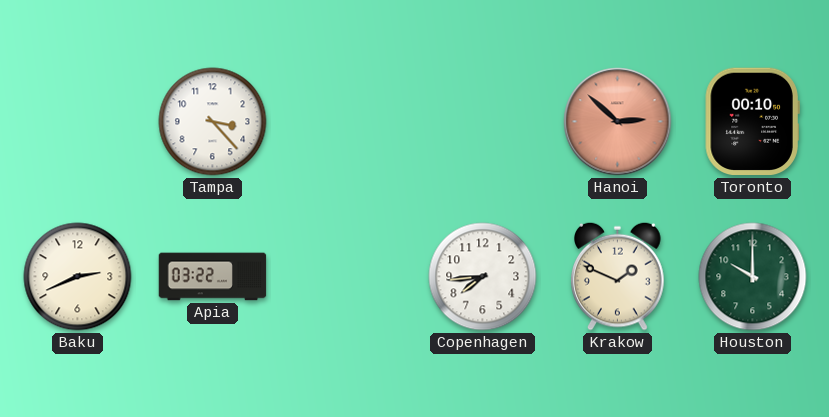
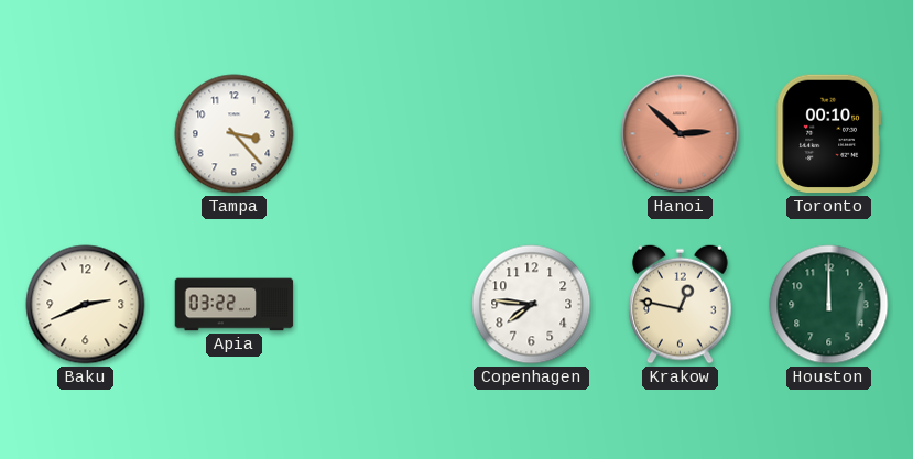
Copenhagen: 7:44 -> 7:46 (532, 305)
Krakow: 1:49 -> 12:47 (681, 304)
Houston: 10:00 -> 12:00 (829, 305)
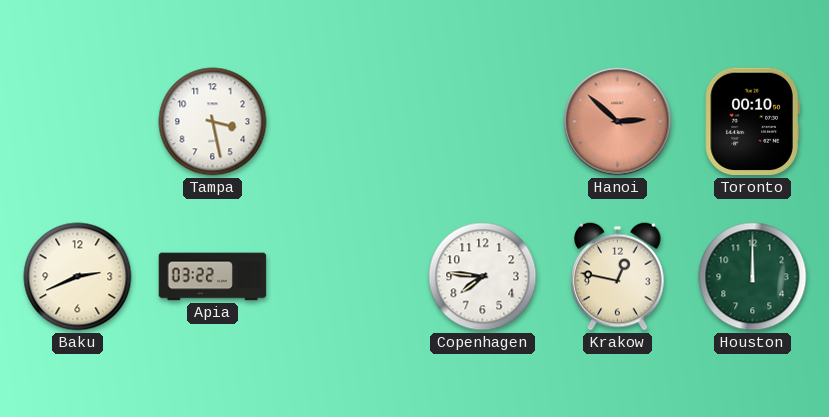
Tampa: 3:23 -> 3:28 (213, 122)
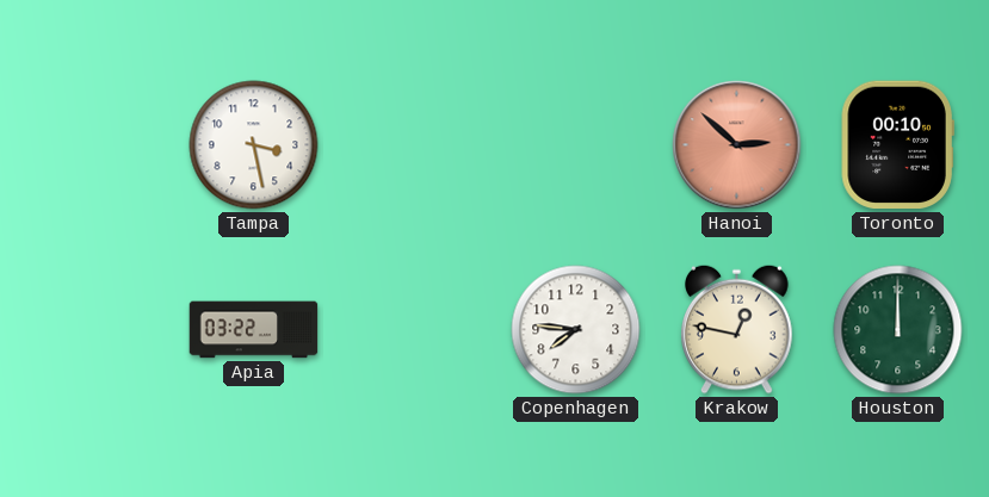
Baku: 2:41 -> none (78, 277)
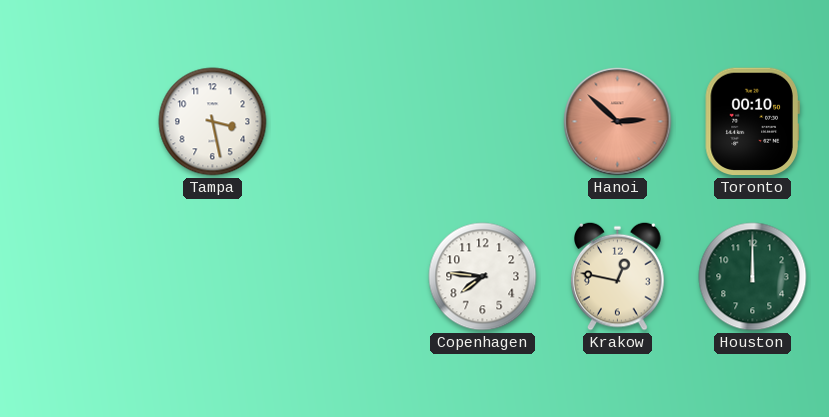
Apia: 03:22 -> none (254, 330)
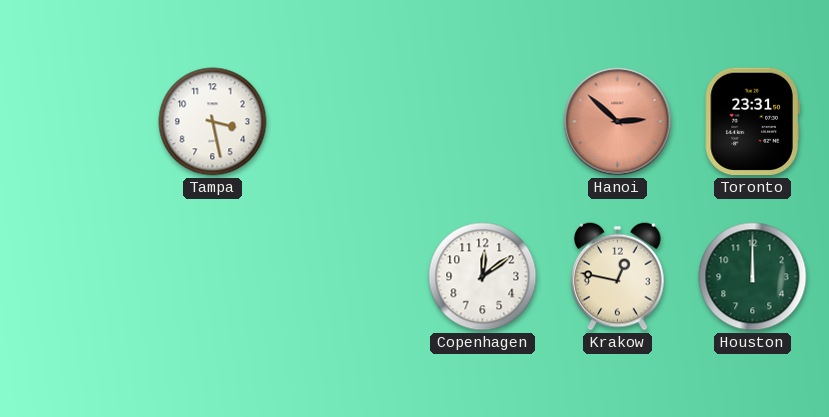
Toronto: 00:10 -> 23:31 (752, 122)
Copenhagen: 7:46 -> 12:09 (483, 277)
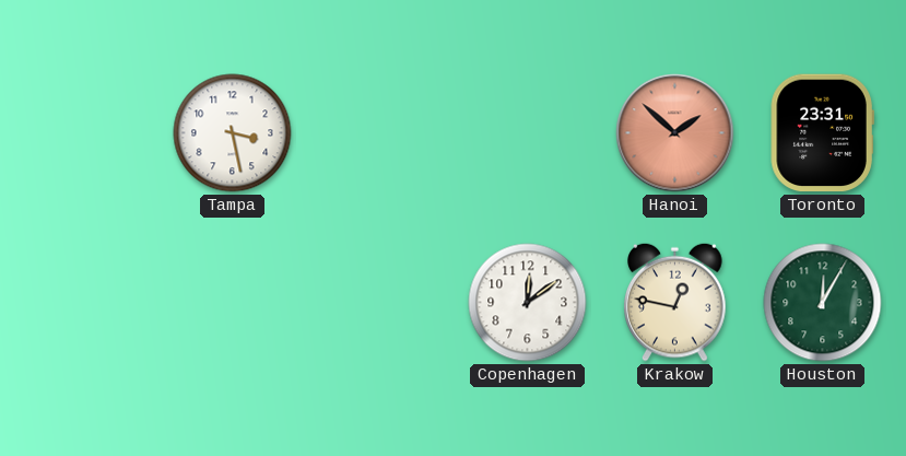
Hanoi: 2:52 -> 1:52 (675, 133)
Houston: 12:00 -> 12:05 (823, 303)
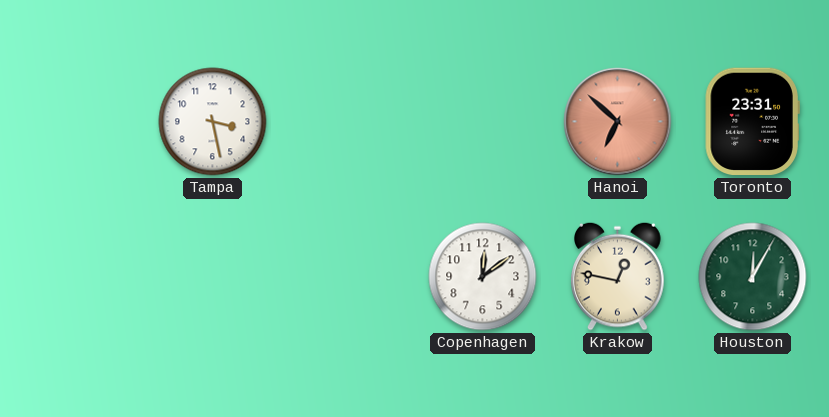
Hanoi: 1:52 -> 6:52 (618, 122)
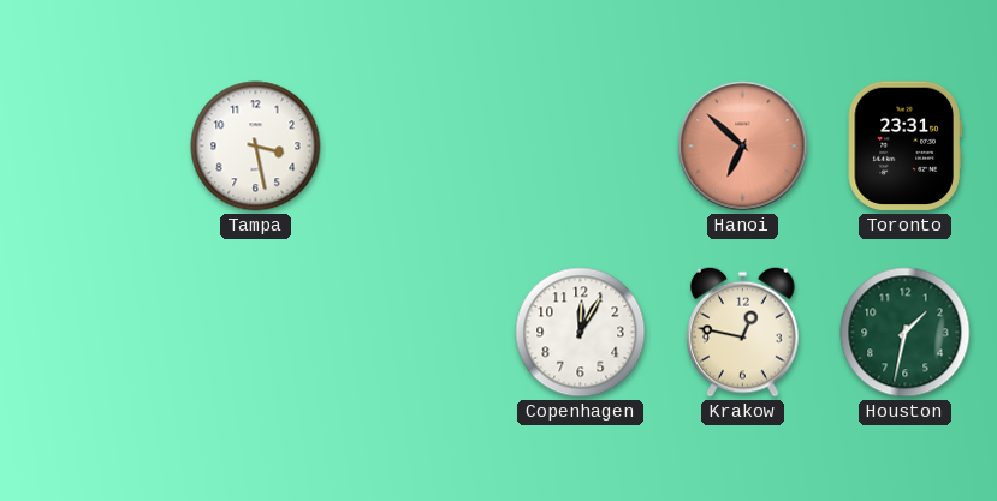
Copenhagen: 12:09 -> 12:05 (581, 333)
Houston: 12:05 -> 1:32 (906, 333)
